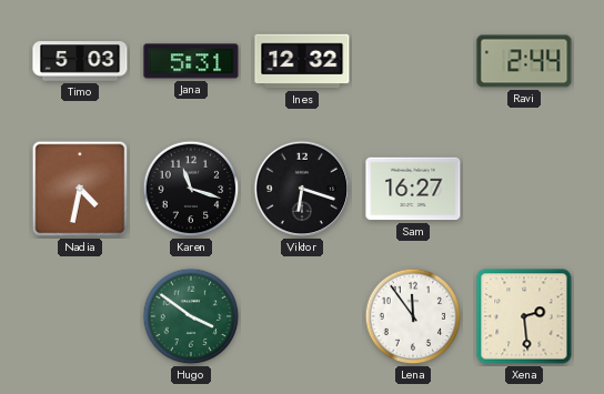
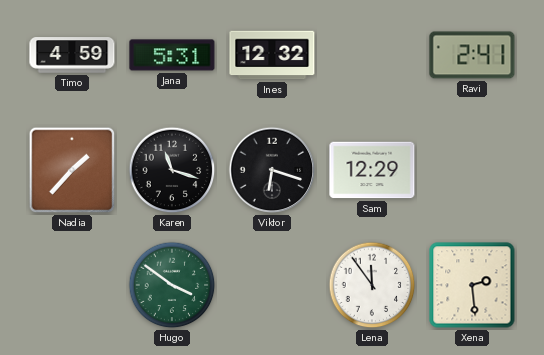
Timo: 5:03 -> 4:59 (72, 55)
Ravi: 2:44 -> 2:41 (472, 55)
Nadia: 4:32 -> 1:37 (72, 170)
Sam: 16:27 -> 12:29 (372, 170)
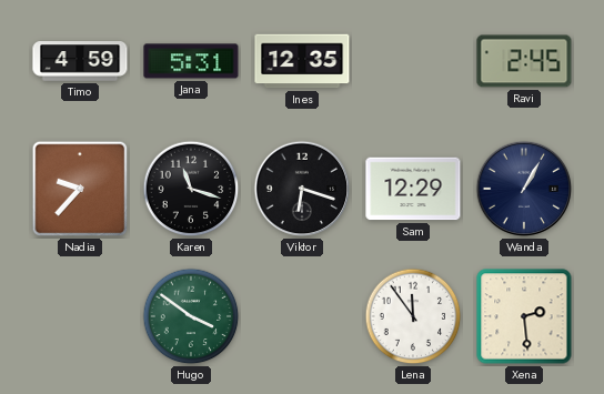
Ines: 12:32 -> 12:35 (302, 61)
Ravi: 2:41 -> 2:45 (524, 61)
Nadia: 1:37 -> 9:37 (80, 189)
Wanda: none -> 1:05 (524, 189)
